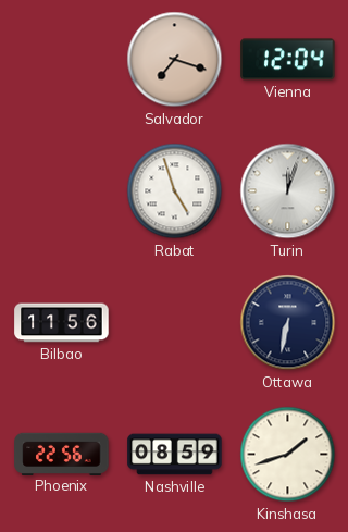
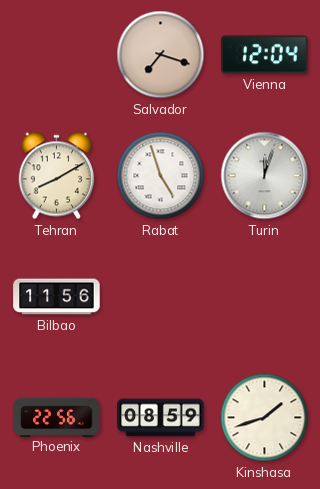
Tehran: none -> 8:10 (57, 176)
Ottawa: 6:32 -> none (288, 323)
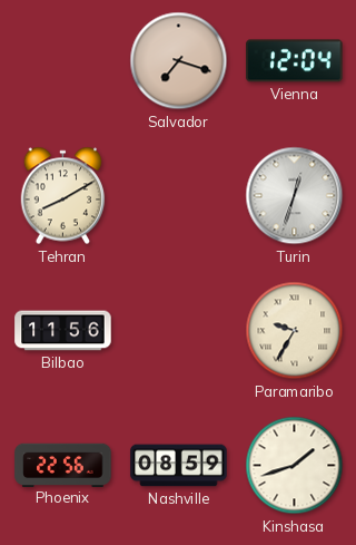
Rabat: 4:57 -> none (161, 176)
Turin: 12:03 -> 12:33 (295, 196)
Paramaribo: none -> 9:35 (295, 331)
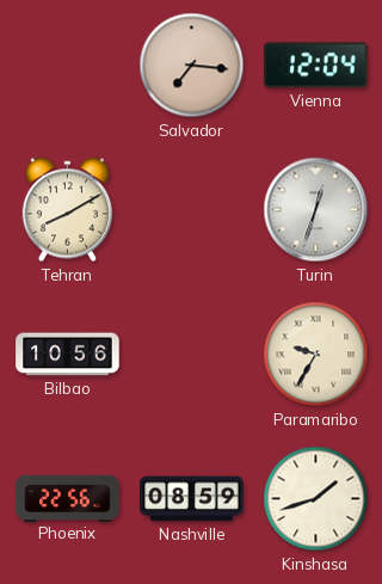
Salvador: 7:18 -> 7:16 (192, 66)
Bilbao: 11:56 -> 10:56 (68, 355)
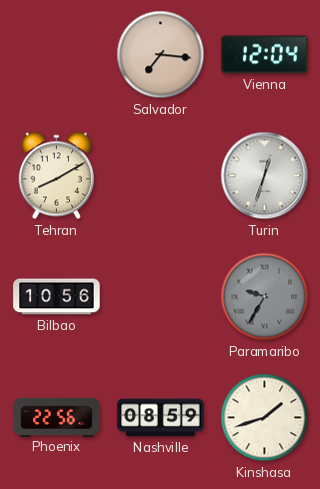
Paramaribo dial: cream -> grey (265, 297)
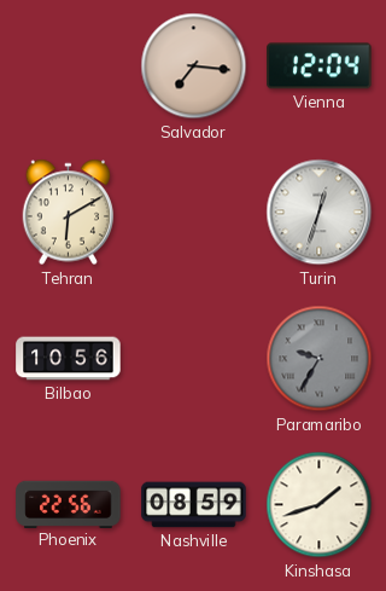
Tehran: 8:10 -> 6:10 (69, 213)
